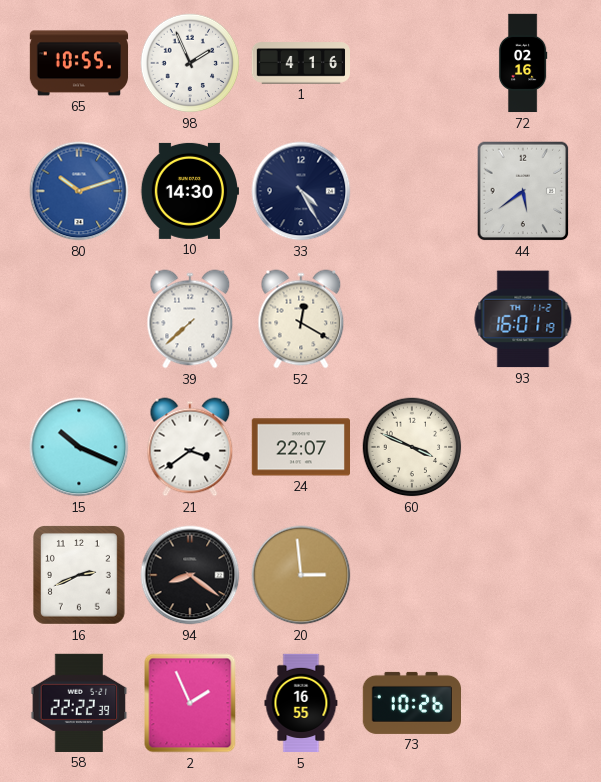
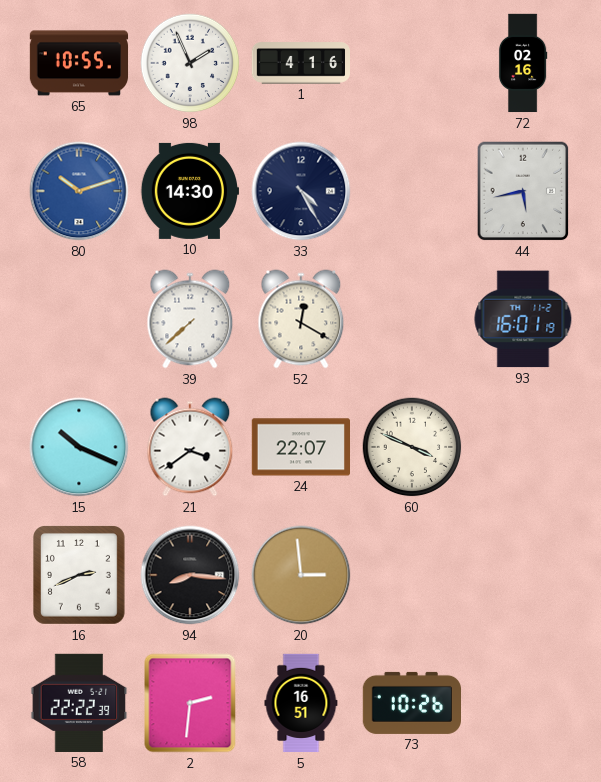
44: 5:39 -> 5:43 (523, 191)
94: 8:21 -> 8:16 (190, 575)
2: 1:56 -> 2:31 (190, 703)
5: 16:55 -> 16:51 (301, 703)
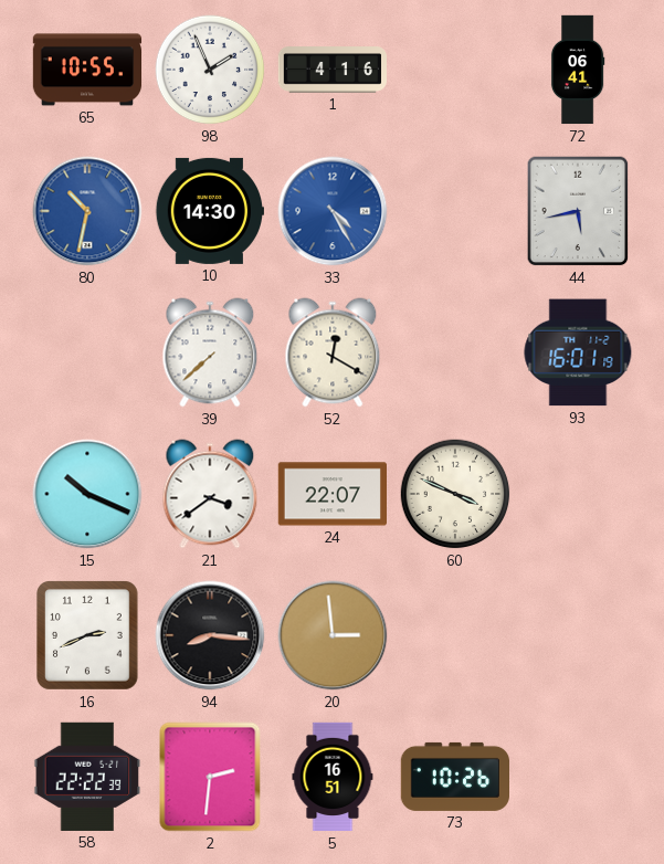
72: 02:16 -> 06:41 (578, 70)
80: 10:12 -> 10:32 (87, 211)
33 dial: navy -> blue (333, 211)
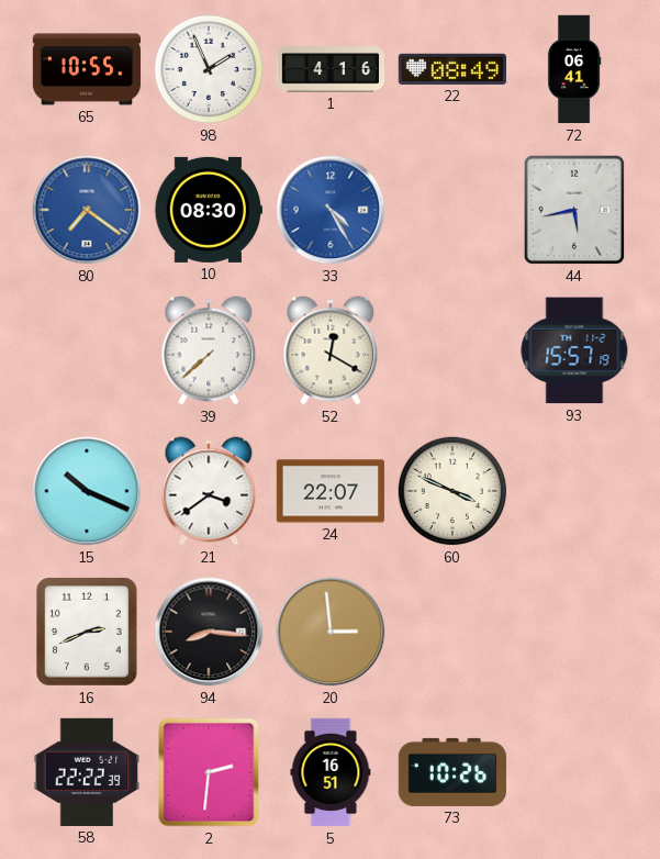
22: none -> 08:49 (451, 69)
80: 10:32 -> 7:21 (87, 210)
10: 14:30 -> 08:30 (208, 210)
93: 16:01 -> 15:57 (574, 350)
